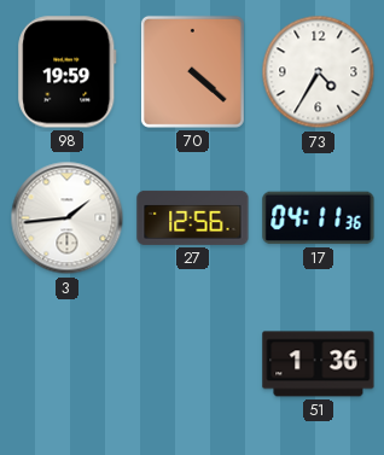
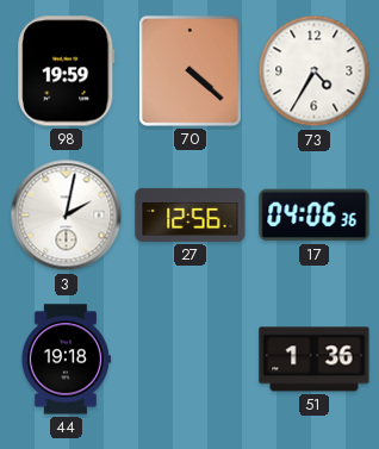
3: 1:44 -> 2:02 (67, 216)
17: 04:11 -> 04:06 (315, 216)
44: none -> 19:18 (66, 360)
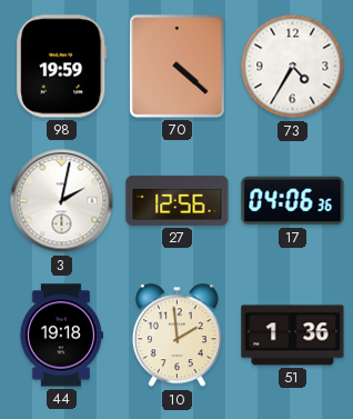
10: none -> 1:59 (176, 336)
